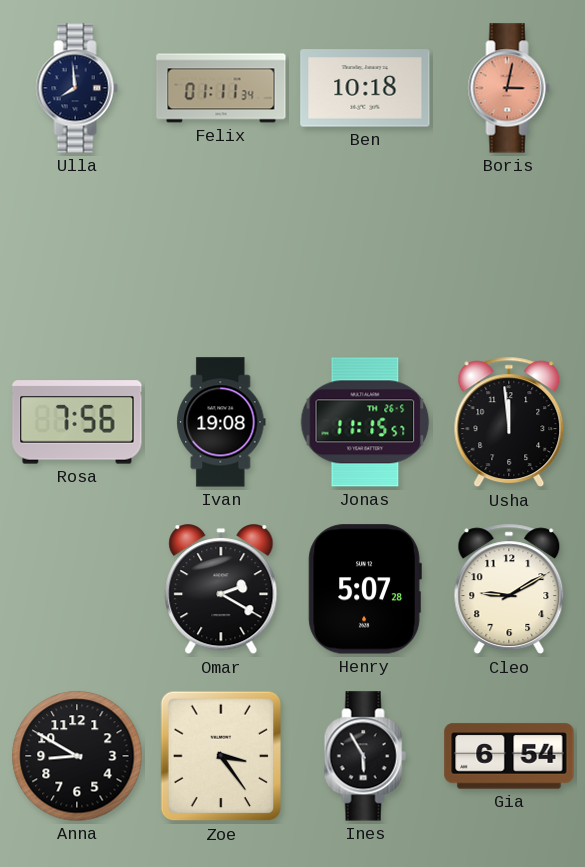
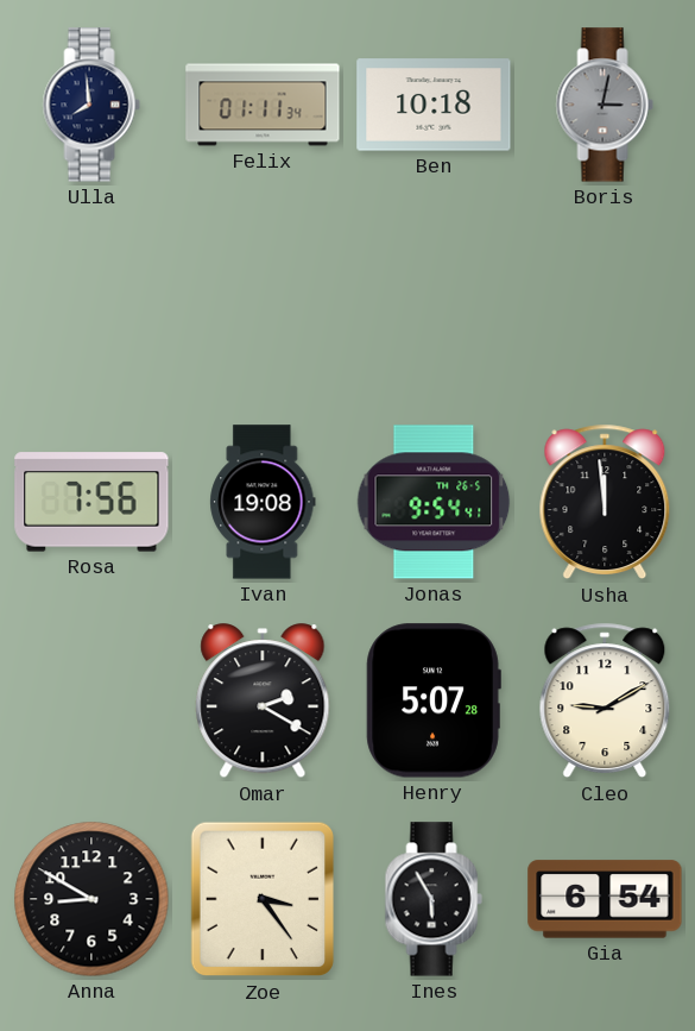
Boris dial: salmon -> grey (605, 105)
Jonas: 11:15 -> 9:54 (434, 502)
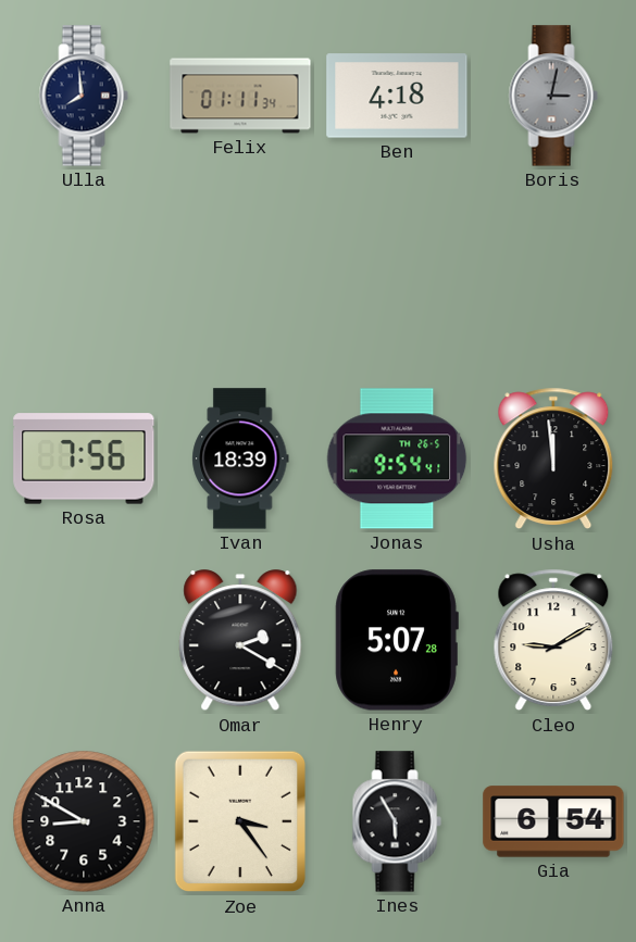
Ben: 10:18 -> 4:18 (397, 96)
Ivan: 19:08 -> 18:39 (240, 459)
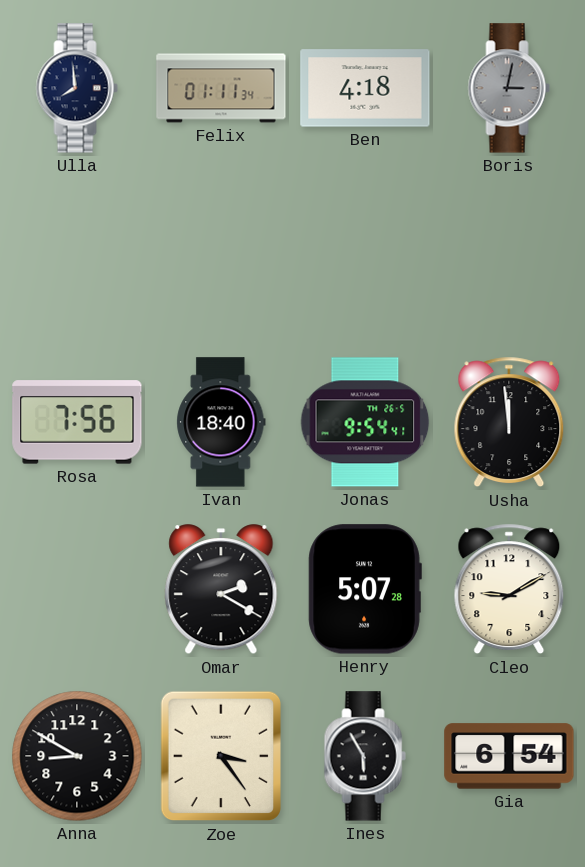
Ivan: 18:39 -> 18:40 (221, 422)
